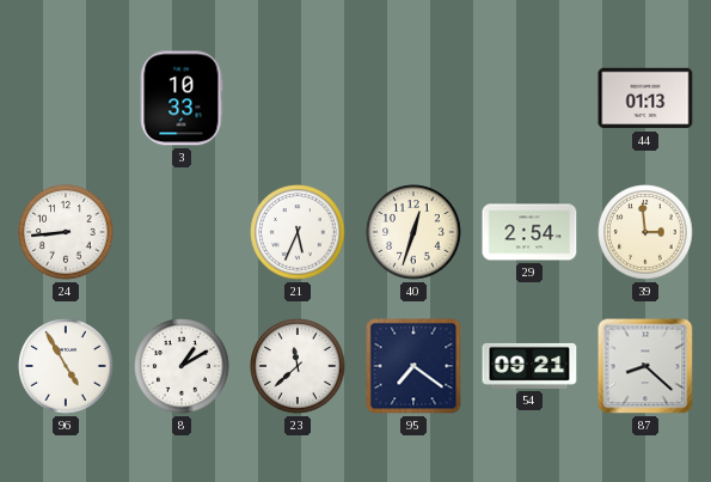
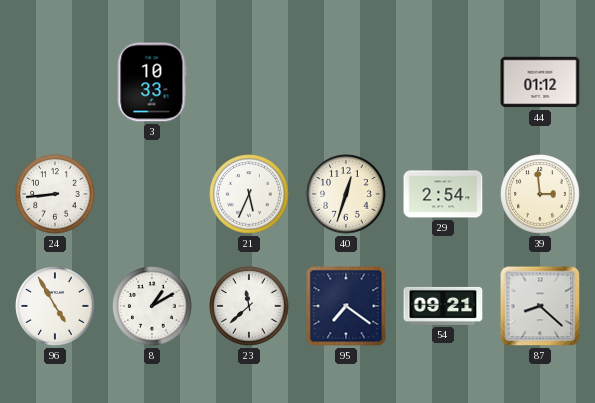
44: 01:13 -> 01:12 (540, 82)
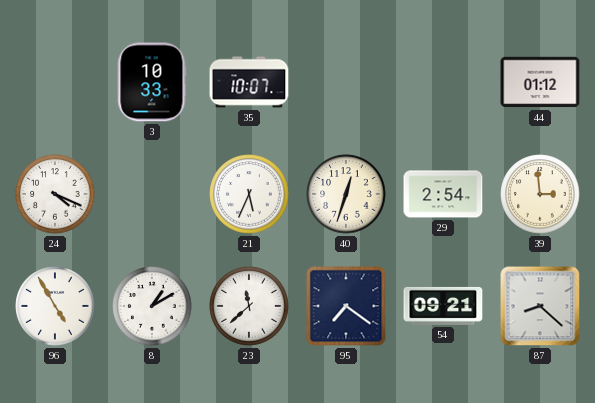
35: none -> 10:07 (249, 82)
24: 8:44 -> 4:19 (55, 194)
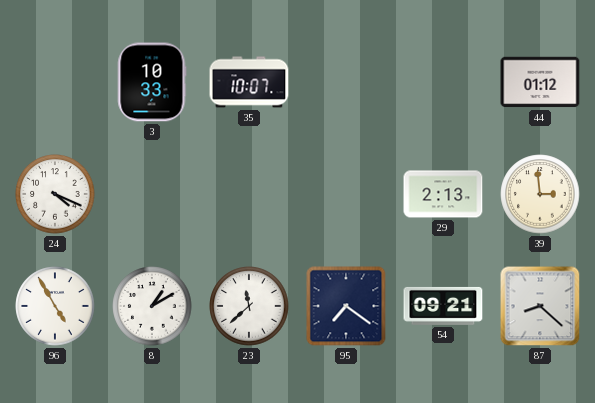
21: 5:34 -> none (249, 194)
40: 12:33 -> none (346, 194)
29: 2:54 -> 2:13 (443, 194)
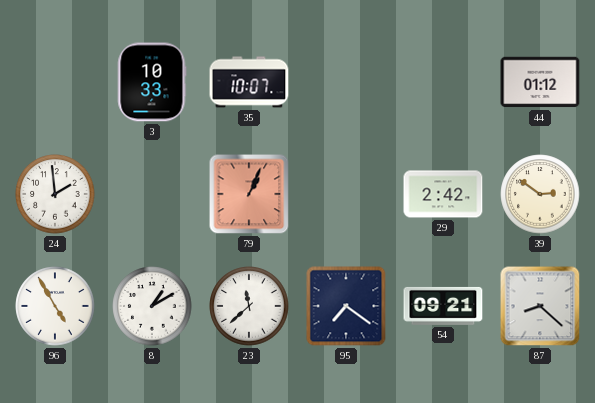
24: 4:19 -> 1:59 (55, 194)
79: none -> 1:04 (249, 194)
29: 2:13 -> 2:42 (443, 194)
39: 2:59 -> 2:51 (540, 194)
